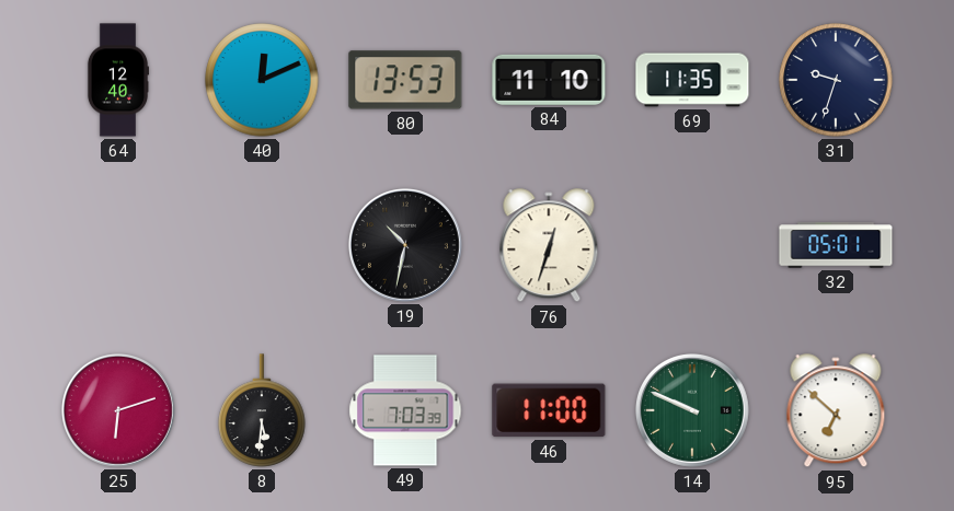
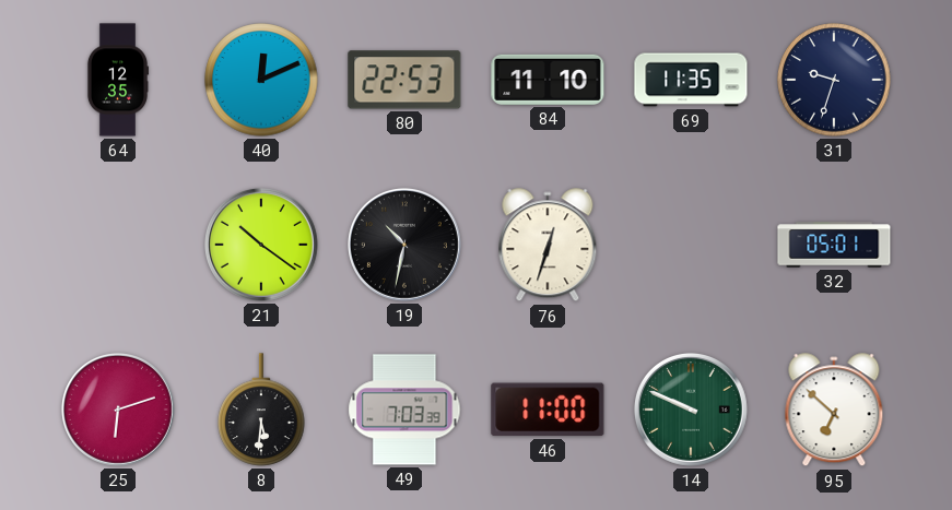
64: 12:40 -> 12:35 (117, 80)
80: 13:53 -> 22:53 (404, 80)
21: none -> 10:21 (261, 245)
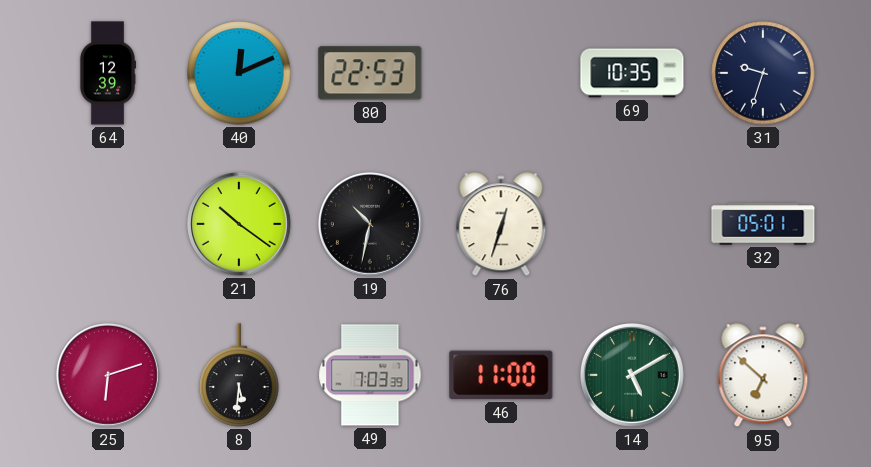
64: 12:35 -> 12:39 (107, 73)
84: 11:10 -> none (548, 80)
69: 11:35 -> 10:35 (632, 73)
14: 9:49 -> 5:10 (632, 375)
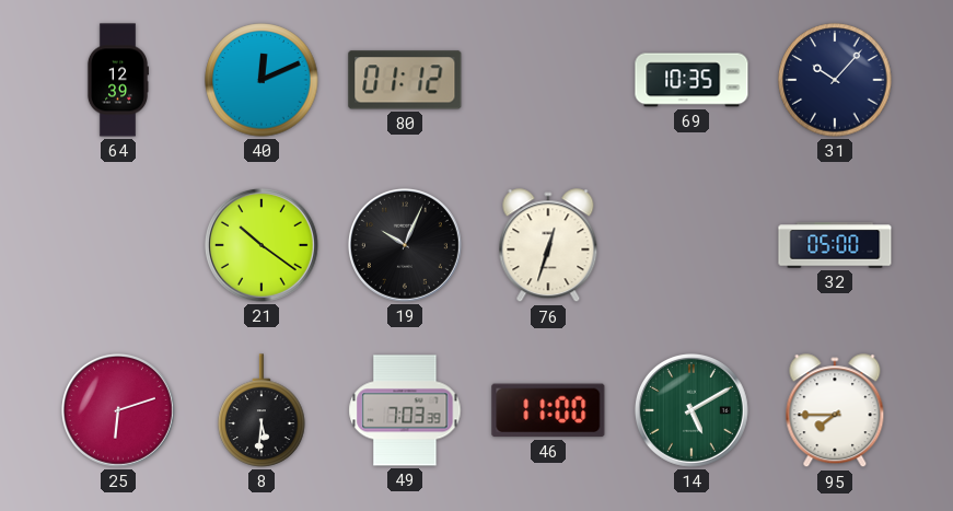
80: 22:53 -> 01:12 (405, 80)
31: 9:33 -> 10:07 (835, 80)
19: 10:32 -> 10:04 (405, 245)
32: 05:01 -> 05:00 (835, 245)
95: 6:52 -> 7:45 (835, 411)
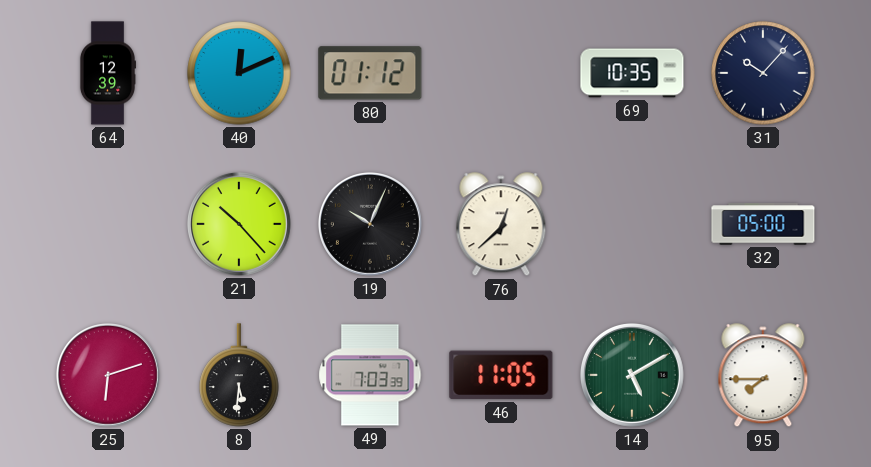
21: 10:21 -> 10:23 (239, 224)
76: 12:33 -> 12:38 (501, 225)
46: 11:00 -> 11:05 (501, 375)
